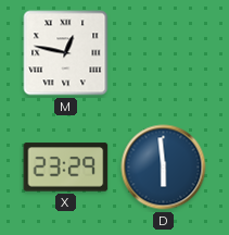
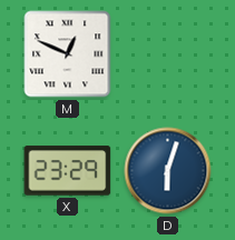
M: 12:47 -> 12:49 (68, 54)
D: 5:59 -> 6:03 (168, 171)
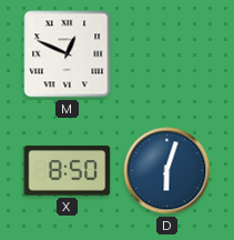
X: 23:29 -> 8:50 (68, 171)
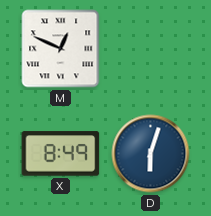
X: 8:50 -> 8:49 (61, 154)
